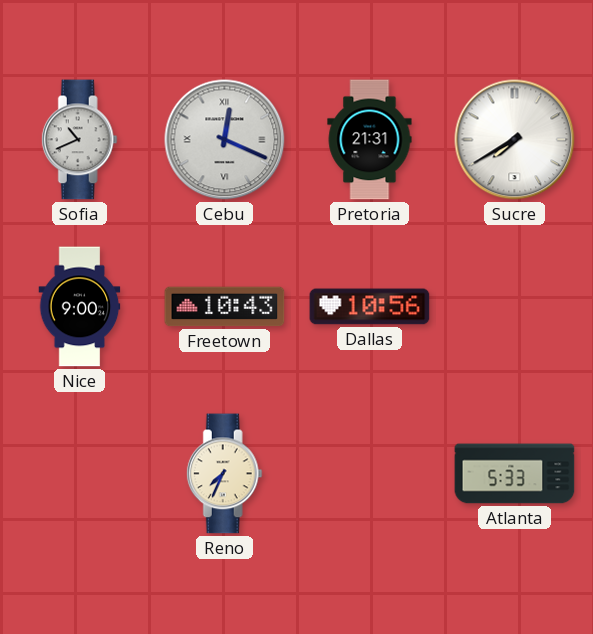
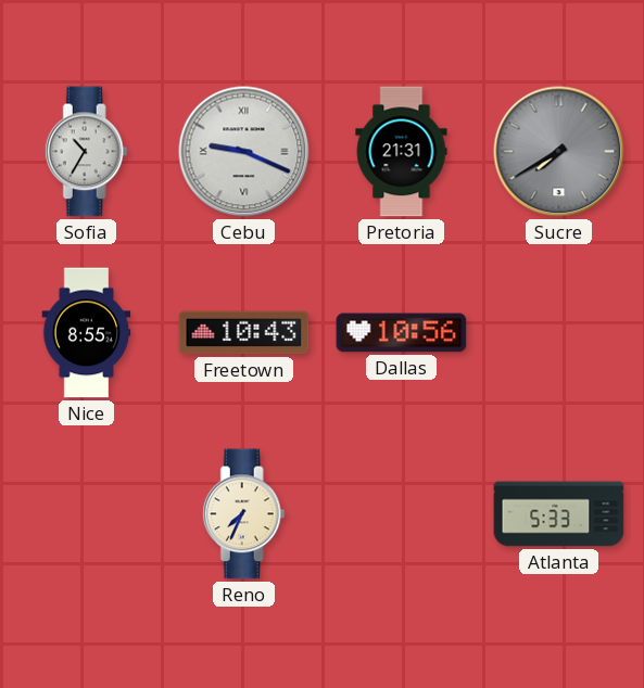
Sofia: 10:41 -> 10:35 (86, 152)
Cebu: 12:19 -> 9:19 (244, 152)
Sucre dial: white -> grey (559, 152)
Nice: 9:00 -> 8:55 (87, 333)
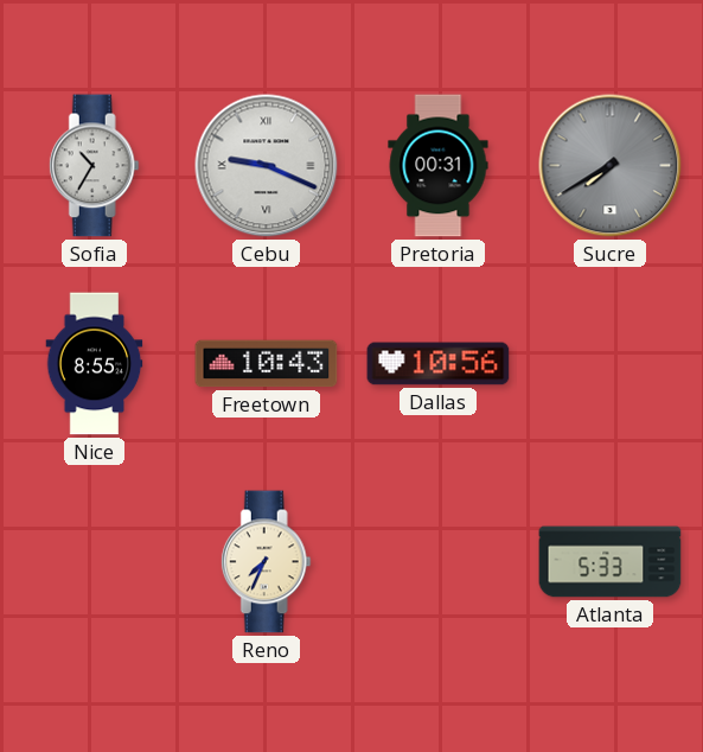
Pretoria: 21:31 -> 00:31 (439, 166)
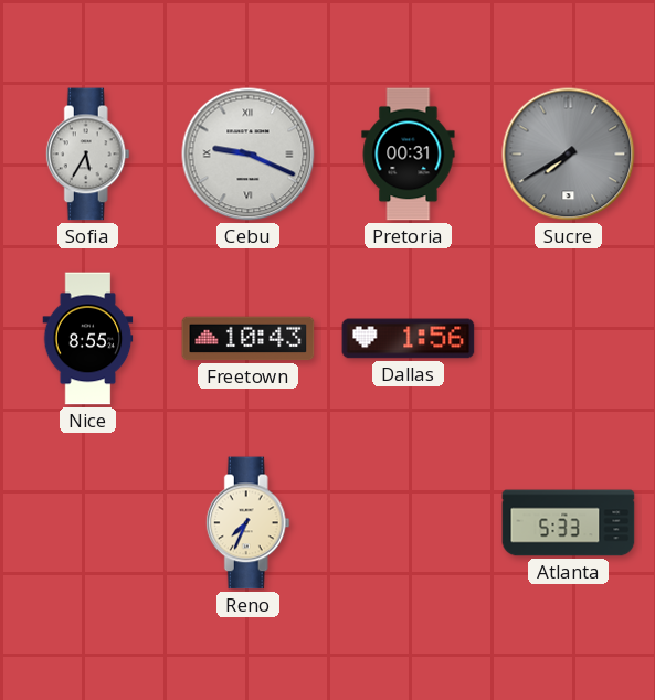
Sofia: 10:35 -> 5:35 (87, 155)
Dallas: 10:56 -> 1:56 (409, 339)
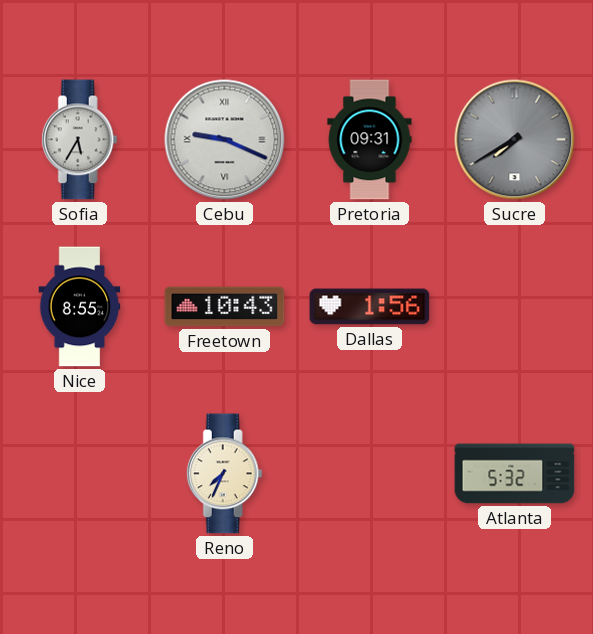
Pretoria: 00:31 -> 09:31 (370, 140)
Atlanta: 5:33 -> 5:32 (515, 474)
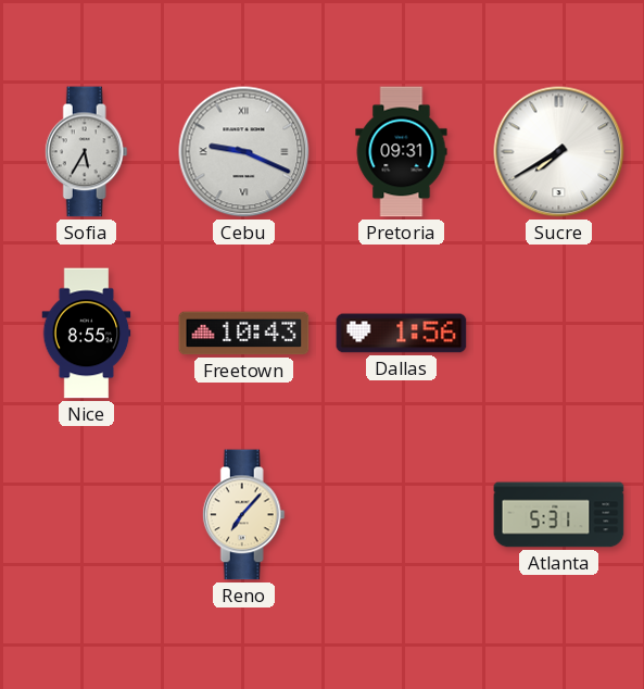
Sucre dial: grey -> white (559, 152)
Reno: 7:34 -> 7:07 (243, 515)
Atlanta: 5:32 -> 5:31 (559, 515)
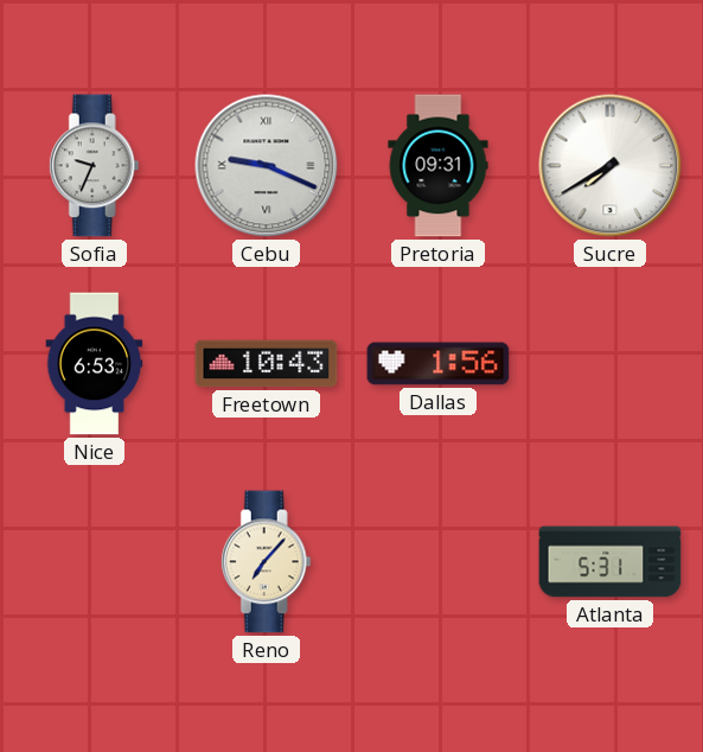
Sofia: 5:35 -> 9:34 (94, 166)
Nice: 8:55 -> 6:53 (95, 364)
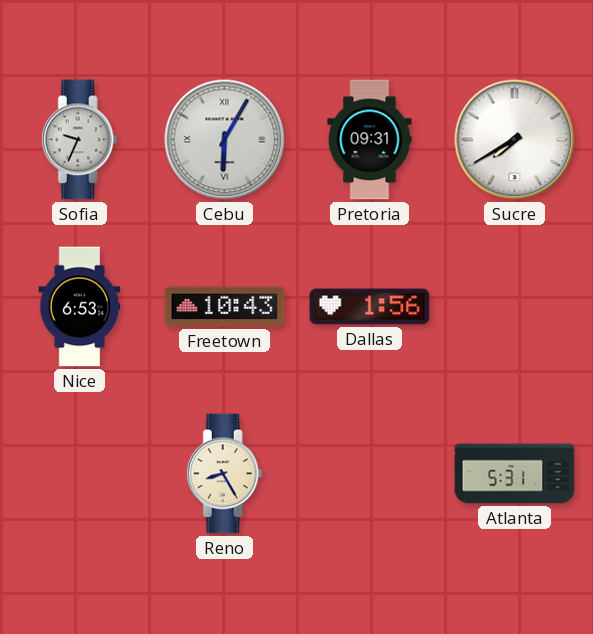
Cebu: 9:19 -> 6:05 (225, 140)
Reno: 7:07 -> 8:25 (224, 474)
